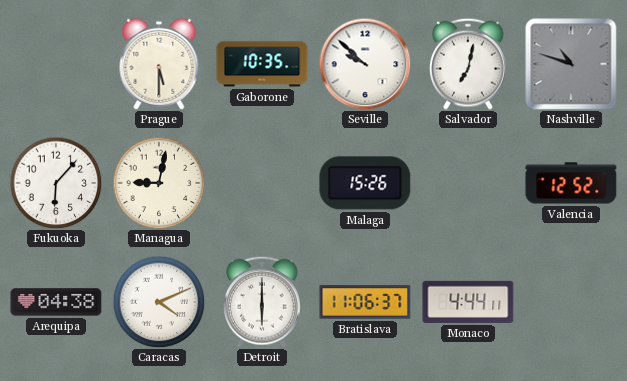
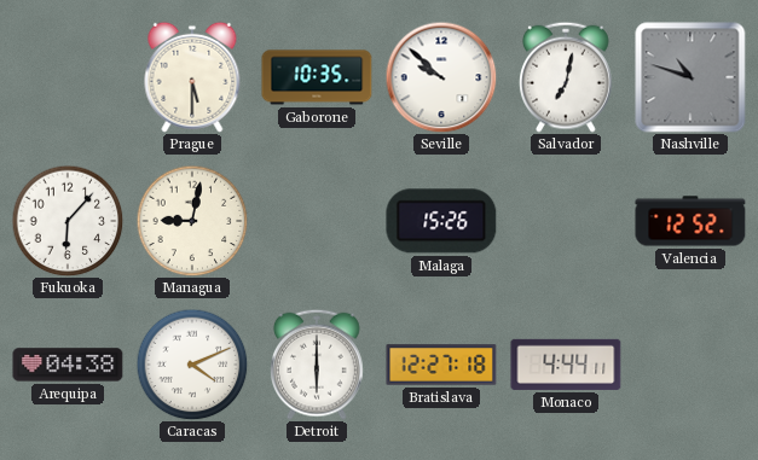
Bratislava: 11:06 -> 12:27 (441, 365)
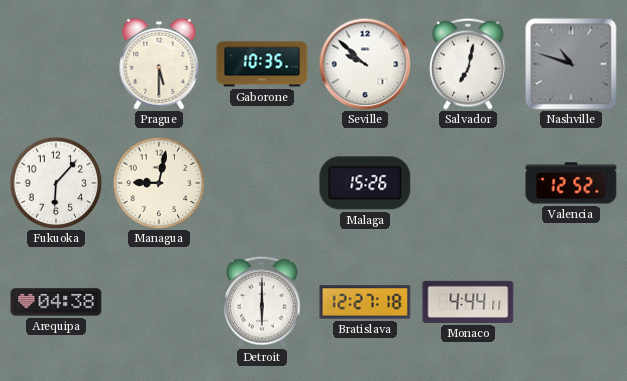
Caracas: 4:11 -> none (192, 365)
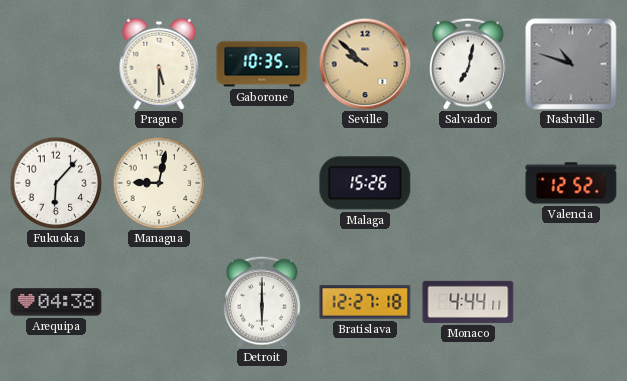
Seville dial: white -> champagne (365, 64)
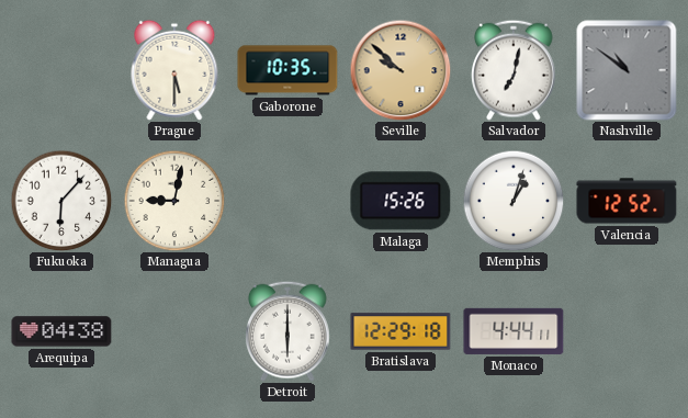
Nashville: 10:48 -> 10:51 (627, 70)
Memphis: none -> 1:03 (514, 201)
Bratislava: 12:27 -> 12:29 (401, 331)
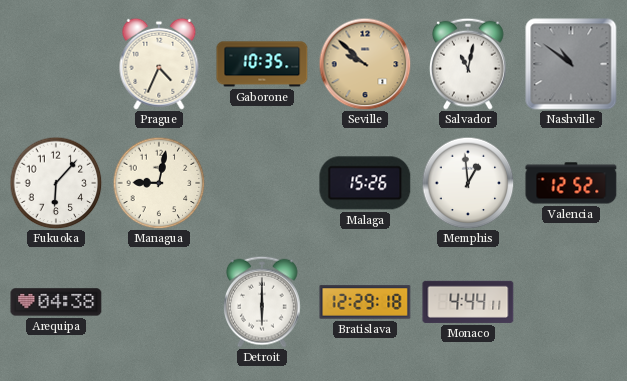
Prague: 5:30 -> 4:34 (159, 64)
Salvador: 7:02 -> 11:02 (469, 64)
Memphis: 1:03 -> 12:59 (468, 183)
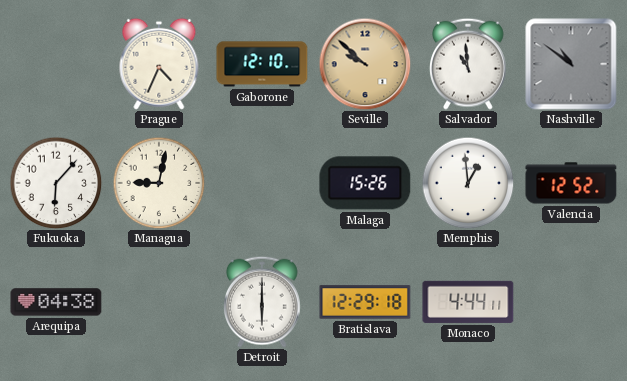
Gaborone: 10:35 -> 12:10 (262, 64)
Salvador: 11:02 -> 10:59 (469, 64)
